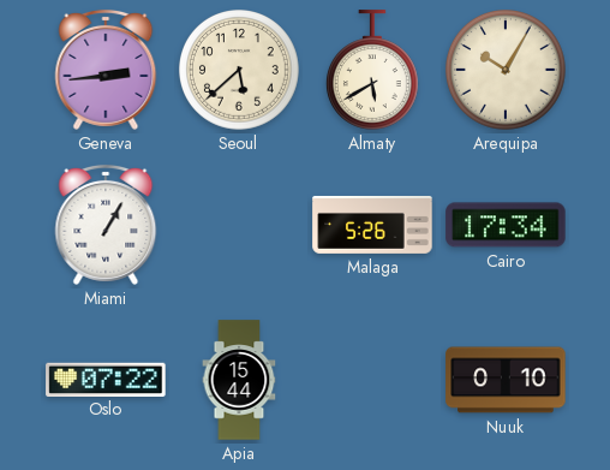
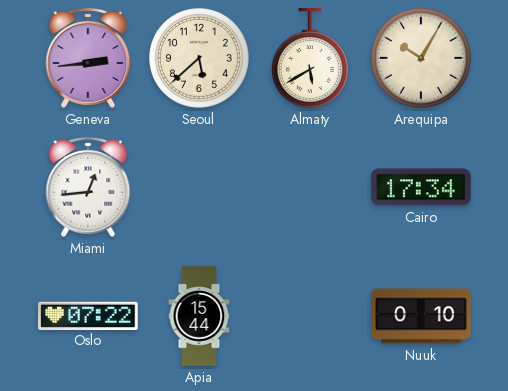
Miami: 1:05 -> 12:44 (88, 187)
Malaga: 5:26 -> none (372, 225)
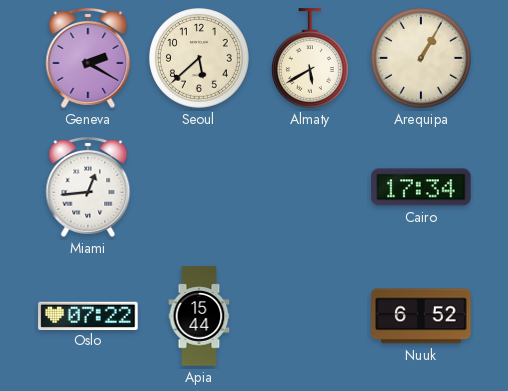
Geneva: 2:44 -> 2:20 (88, 58)
Arequipa: 10:05 -> 1:05 (422, 59)
Nuuk: 0:10 -> 6:52 (421, 316)
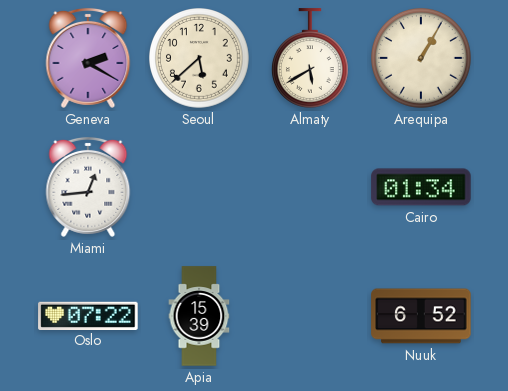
Cairo: 17:34 -> 01:34 (421, 187)
Apia: 15:44 -> 15:39 (199, 316)
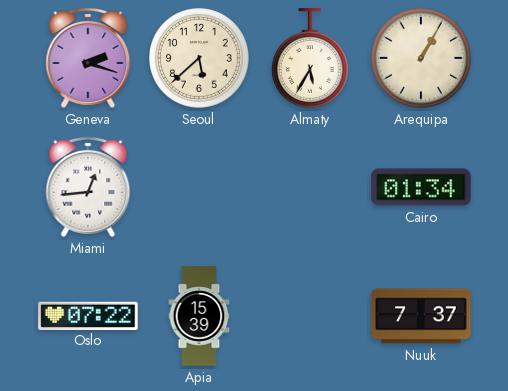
Geneva: 2:20 -> 2:18 (88, 58)
Almaty: 5:40 -> 5:35 (310, 58)
Nuuk: 6:52 -> 7:37 (421, 316)
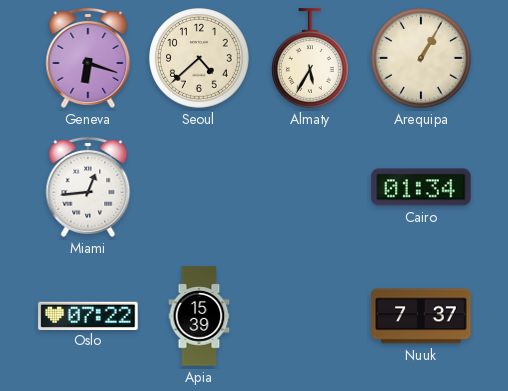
Geneva: 2:18 -> 6:18 (88, 58)
Seoul: 5:38 -> 4:38 (200, 59)
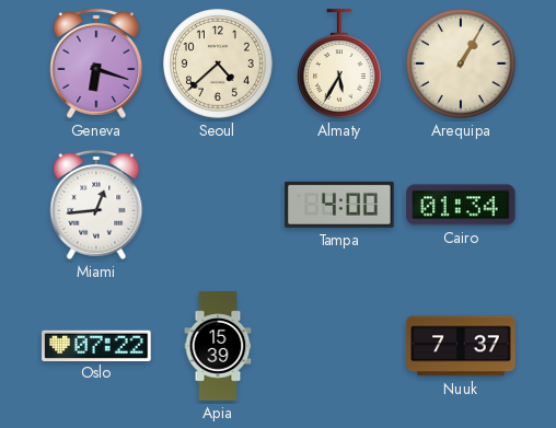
Tampa: none -> 4:00 (339, 205)
